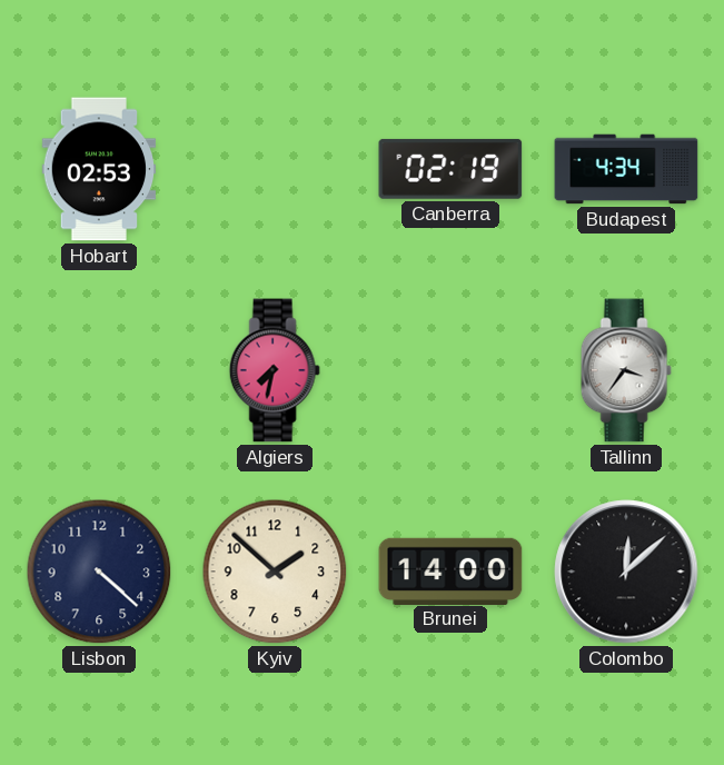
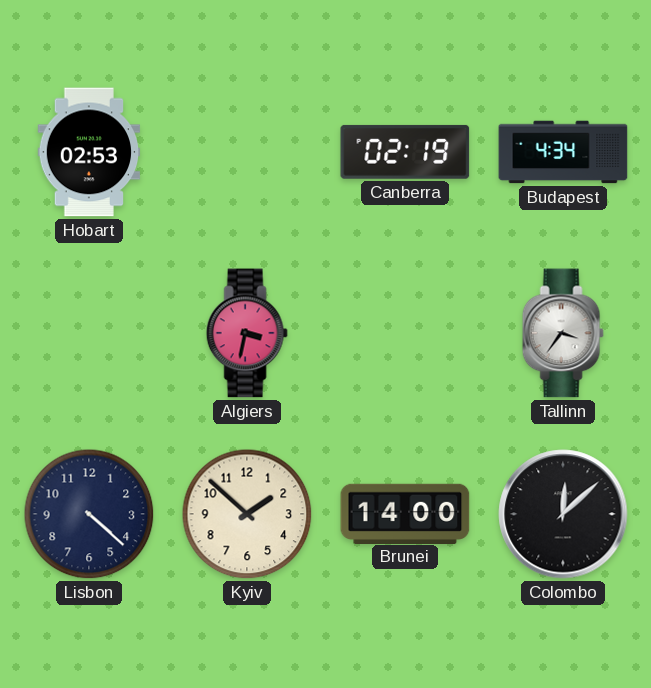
Algiers: 7:32 -> 3:32 (247, 333)
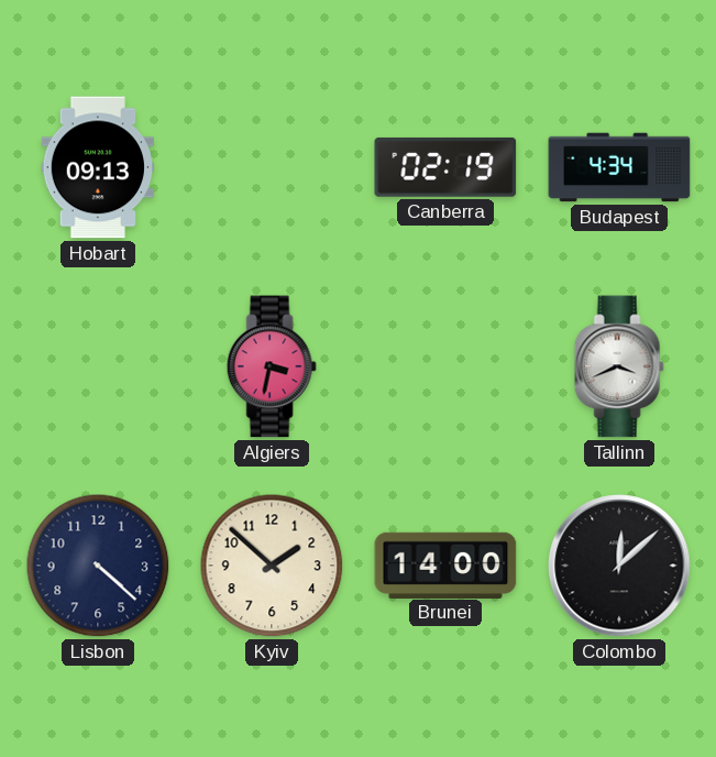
Hobart: 02:53 -> 09:13 (98, 167)
Tallinn: 3:36 -> 3:41 (619, 366)
